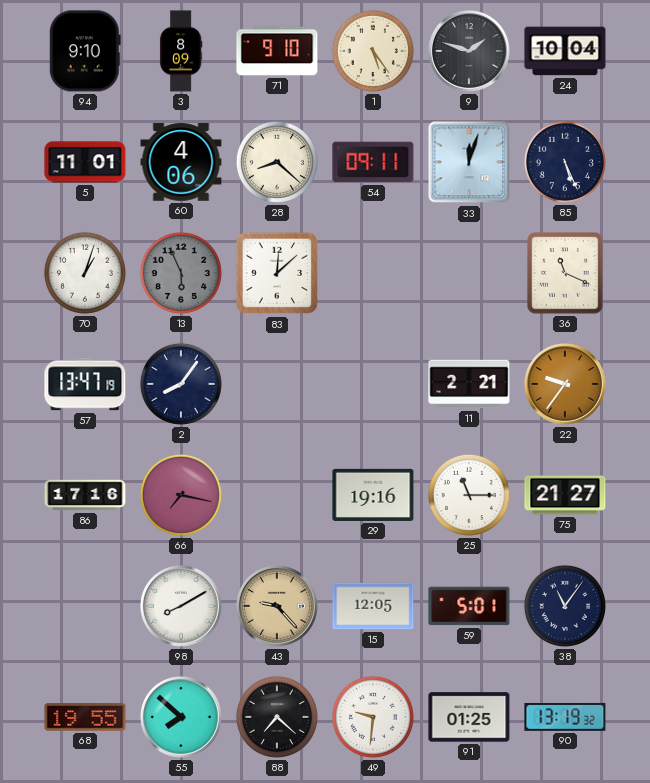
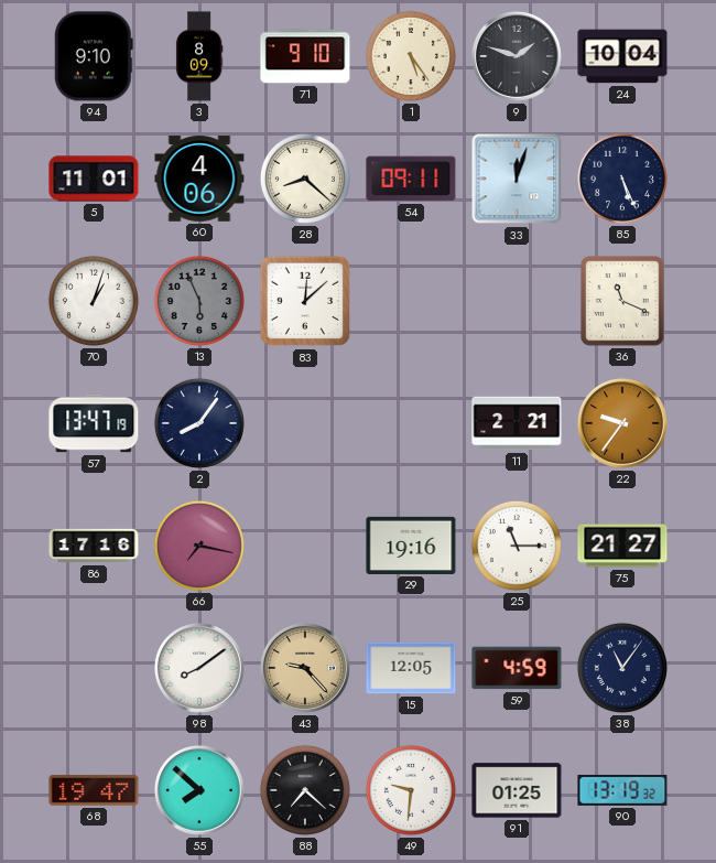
98: 8:10 -> 8:09 (199, 668)
59: 5:01 -> 4:59 (517, 668)
68: 19:55 -> 19:47 (94, 790)
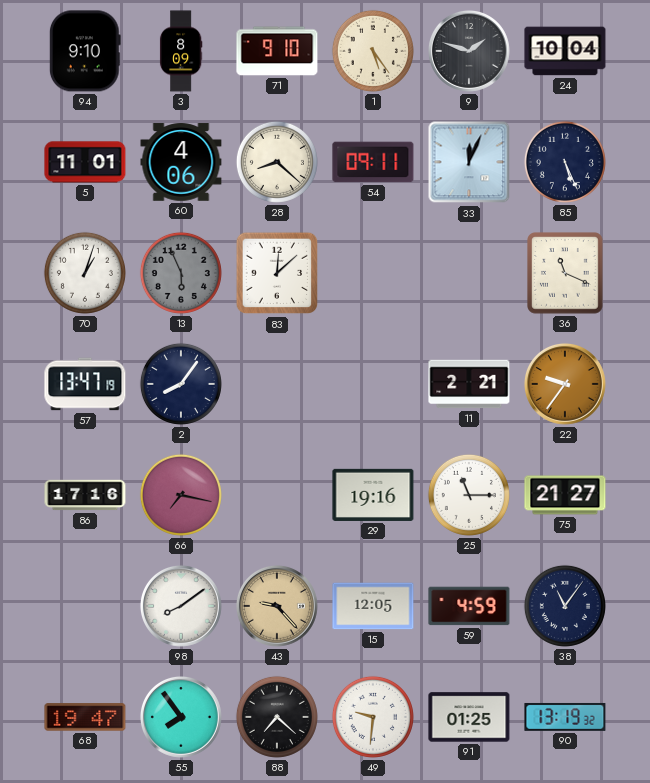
33: 12:03 -> 12:04 (469, 162)
55: 7:52 -> 7:54 (181, 717)
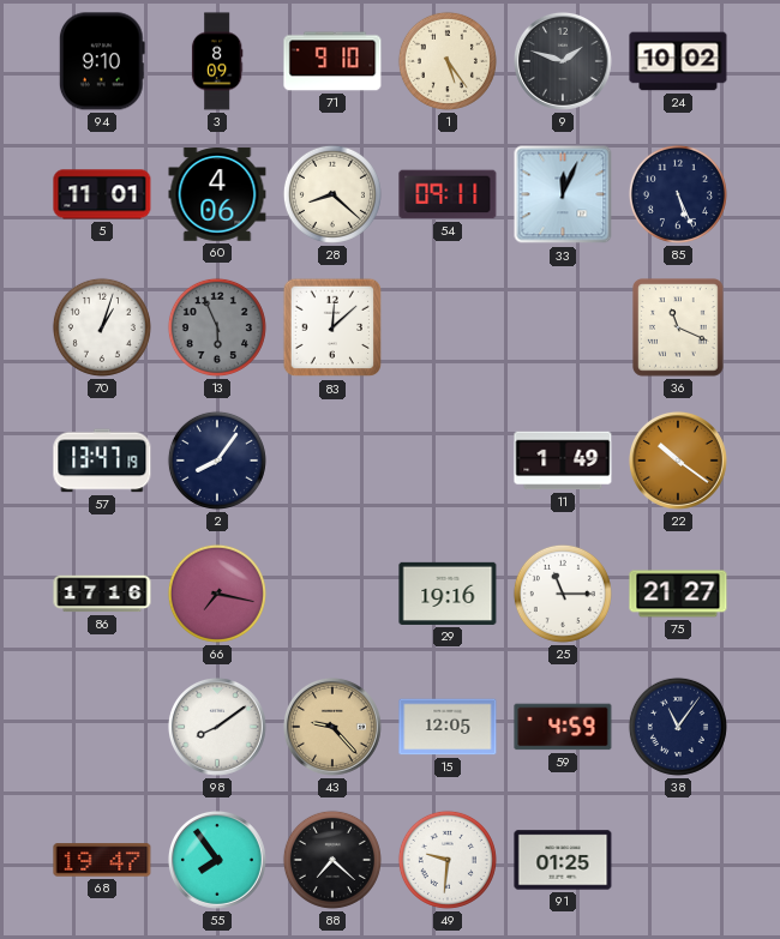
24: 10:04 -> 10:02 (678, 61)
11: 2:21 -> 1:49 (563, 461)
22: 9:36 -> 10:21 (678, 461)
90: 13:19 -> none (565, 717)
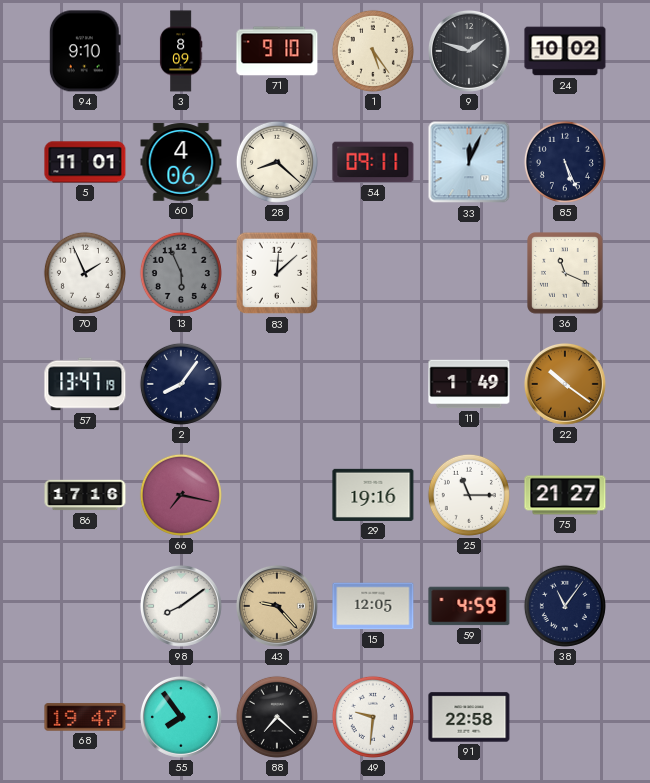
70: 1:03 -> 1:56 (85, 273)
91: 01:25 -> 22:58 (469, 717)
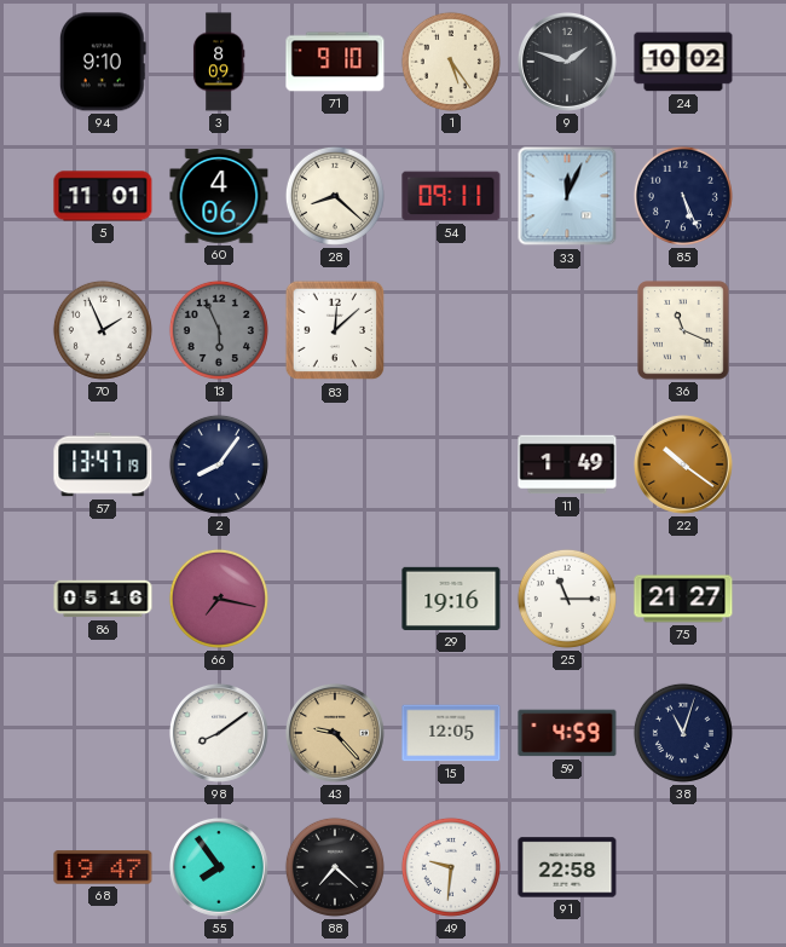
86: 17:16 -> 05:16 (103, 599)
38: 11:06 -> 11:03 (683, 733)
